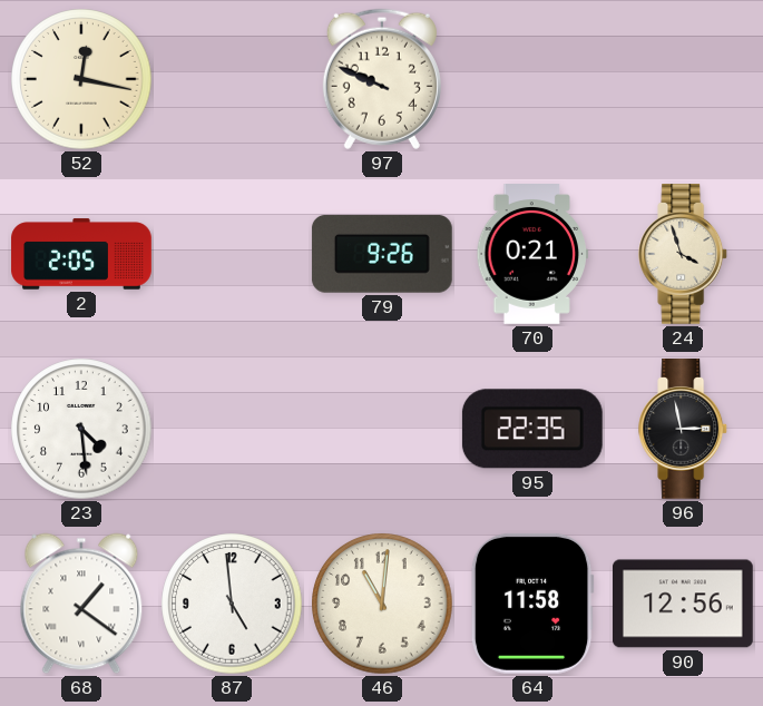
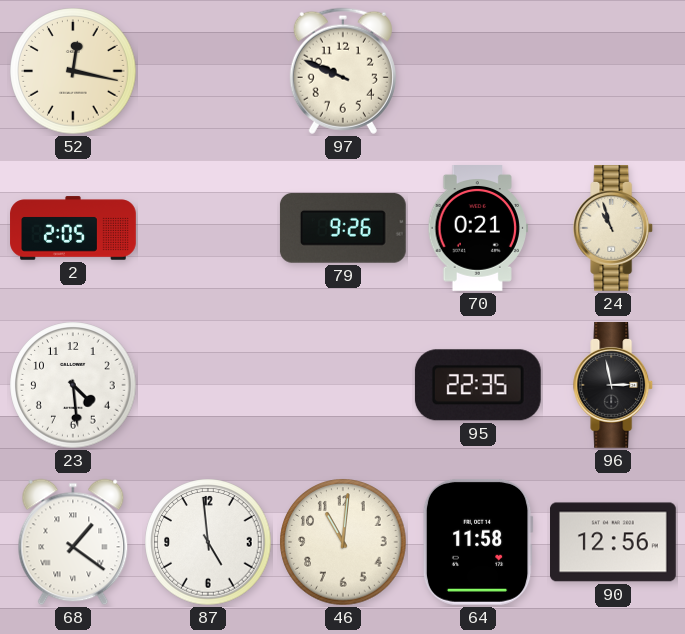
24: 3:57 -> 10:57 (614, 229)
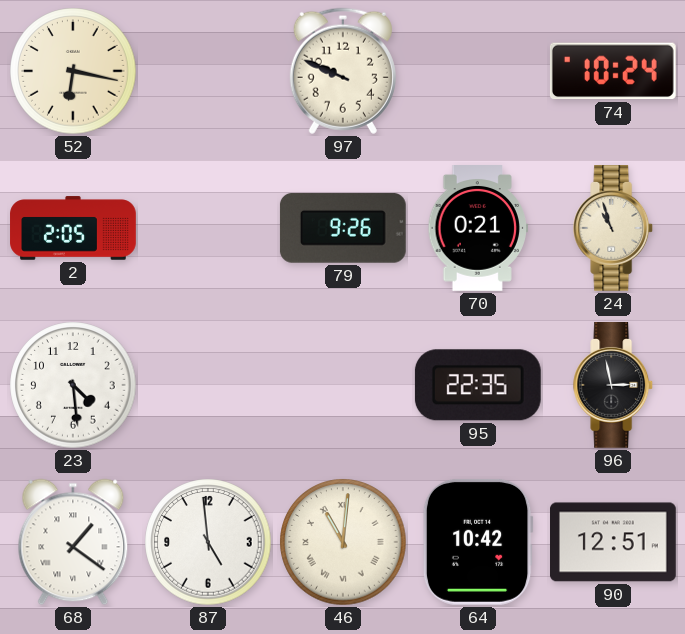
52: 12:17 -> 6:17 (73, 71)
74: none -> 10:24 (613, 71)
46 numerals: Arabic -> Roman (343, 542)
64: 11:58 -> 10:42 (478, 542)
90: 12:56 -> 12:51 (614, 542)
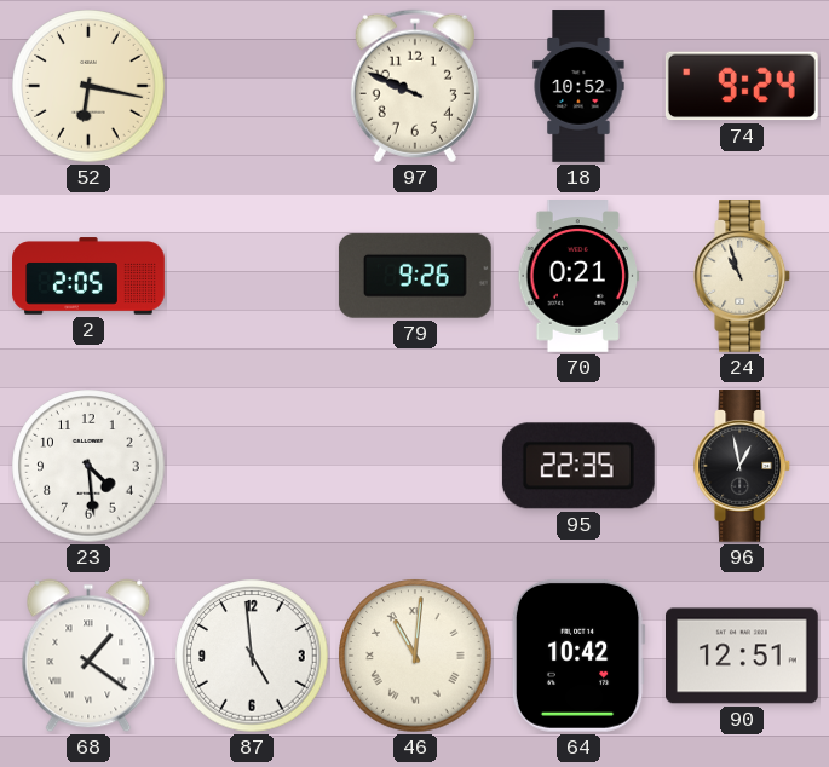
18: none -> 10:52 (578, 86)
74: 10:24 -> 9:24 (742, 86)
96: 2:58 -> 12:58 (743, 467)
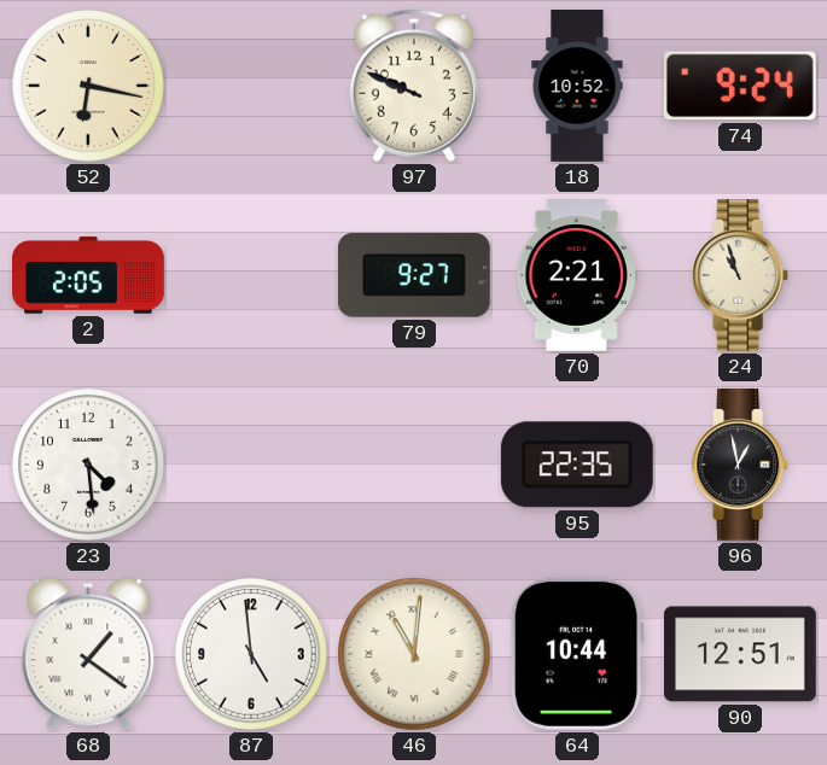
79: 9:26 -> 9:27 (414, 275)
70: 0:21 -> 2:21 (576, 276)
64: 10:42 -> 10:44 (577, 654)
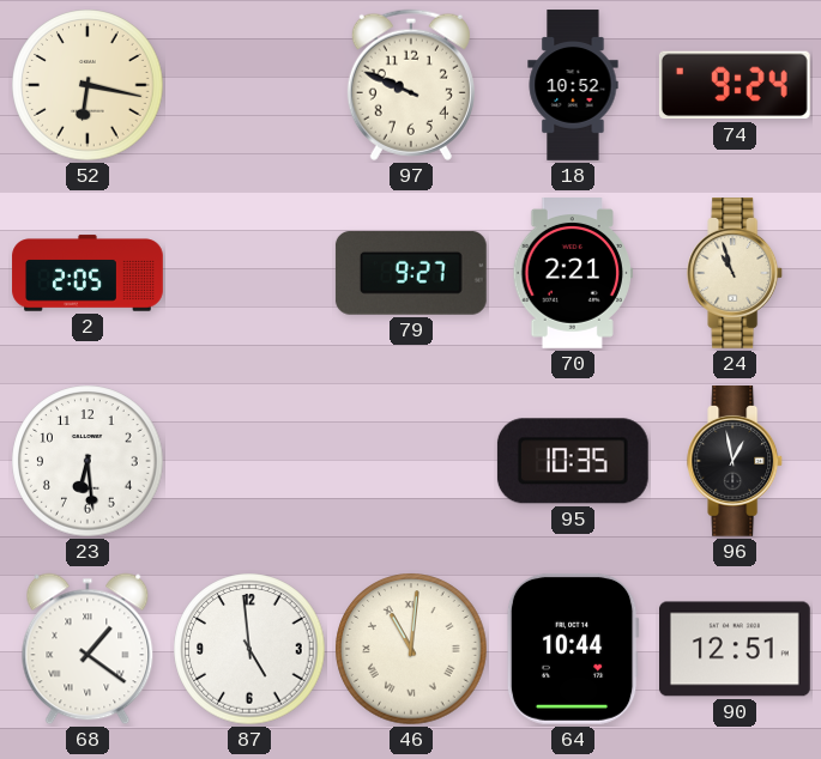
23: 4:29 -> 6:29 (87, 461)
95: 22:35 -> 10:35 (573, 461)
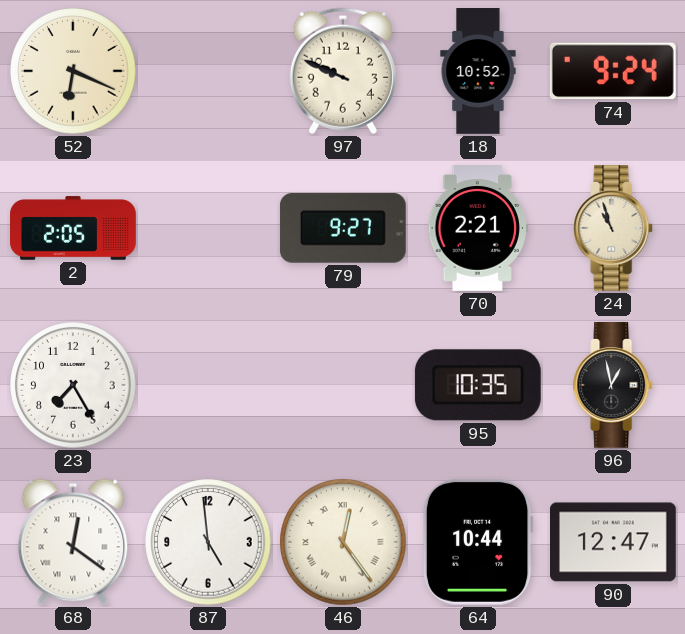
52: 6:17 -> 6:19 (73, 71)
23: 6:29 -> 7:25 (73, 385)
68: 1:21 -> 12:21 (73, 542)
46: 11:01 -> 12:24 (343, 542)
90: 12:51 -> 12:47 (614, 542)
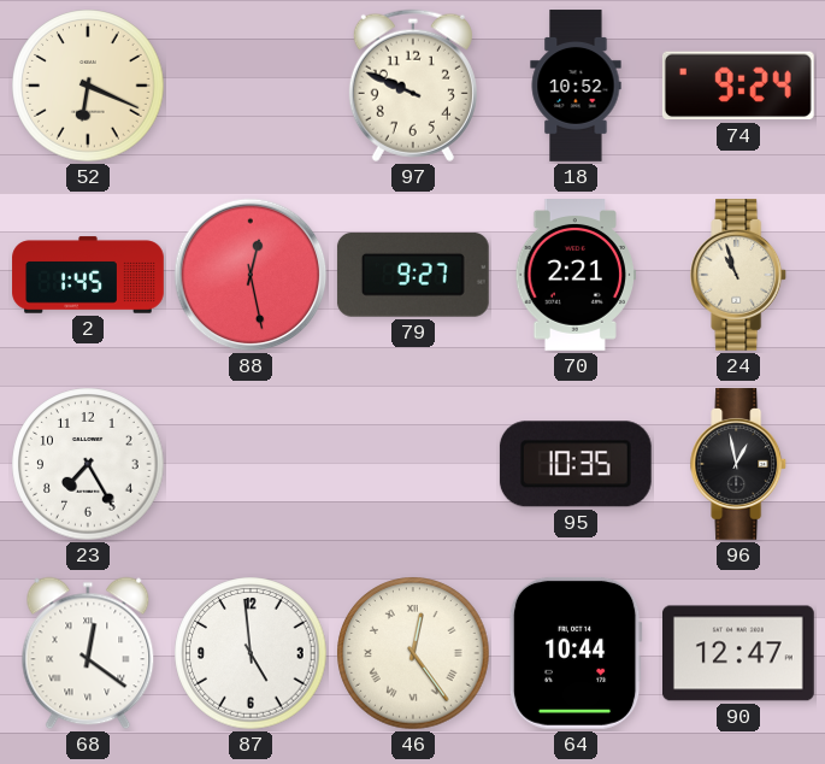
2: 2:05 -> 1:45 (88, 275)
88: none -> 12:28 (251, 275)
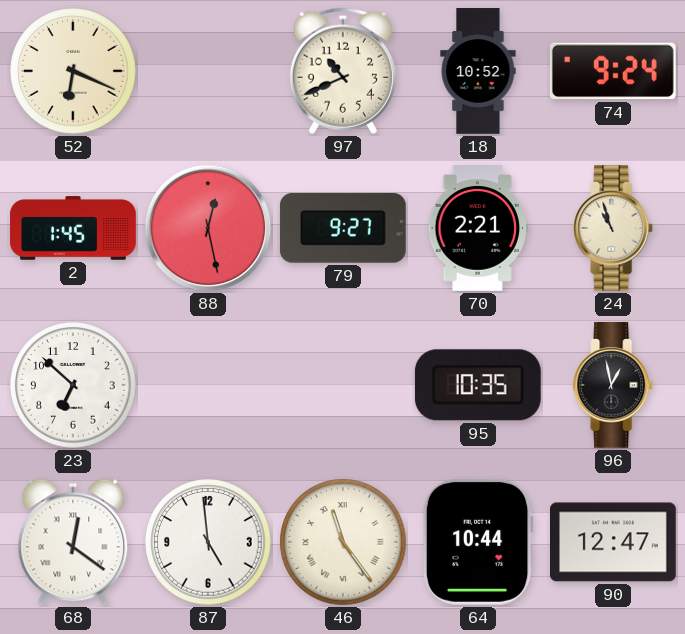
97: 9:49 -> 10:41 (343, 71)
23: 7:25 -> 6:52 (73, 385)
46: 12:24 -> 11:24 (343, 542)
